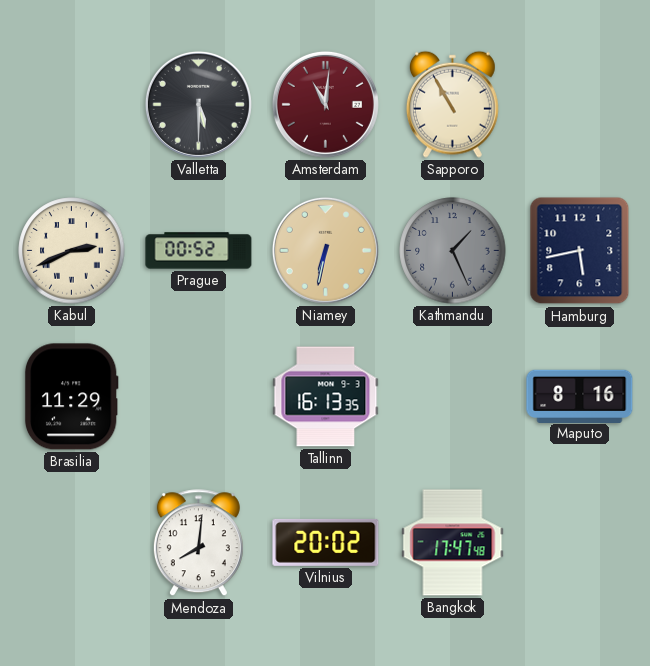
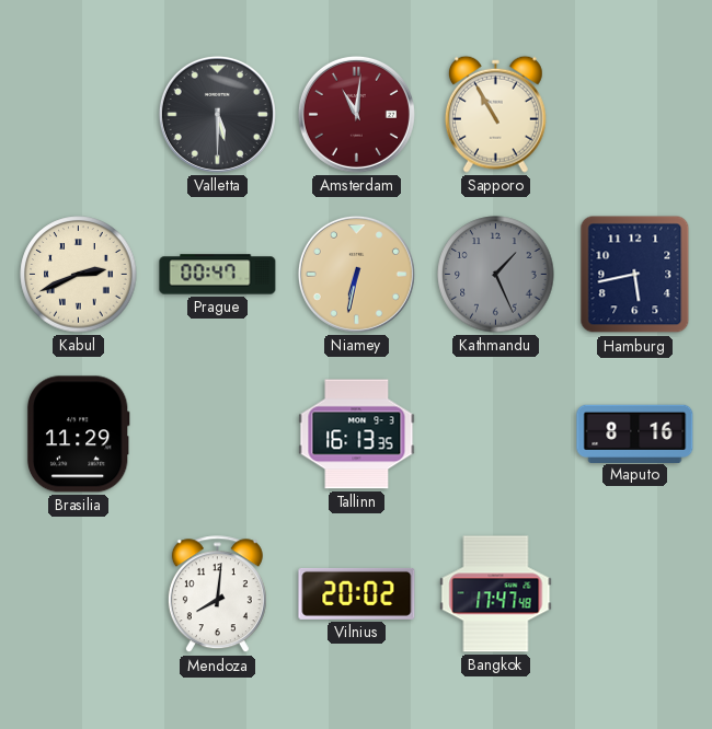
Prague: 00:52 -> 00:47 (218, 275)
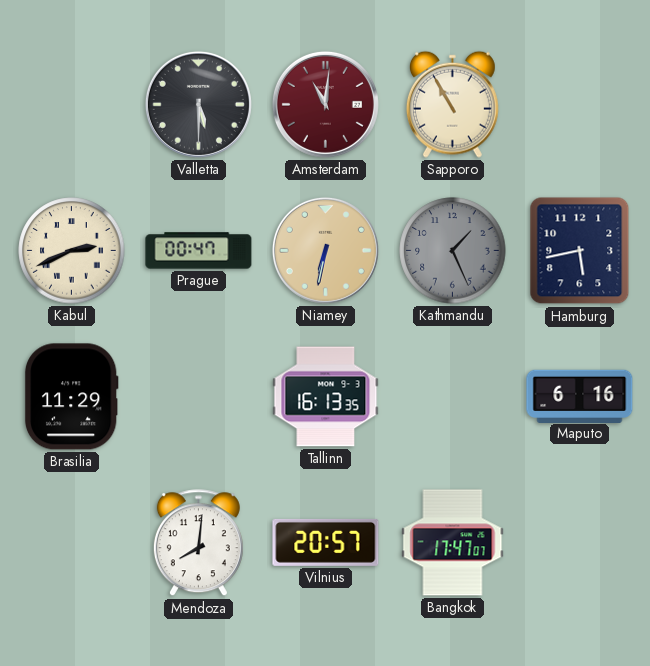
Maputo: 8:16 -> 6:16 (580, 396)
Vilnius: 20:02 -> 20:57 (326, 542)
Bangkok: 17:47:48 -> 17:47:07 (453, 543)
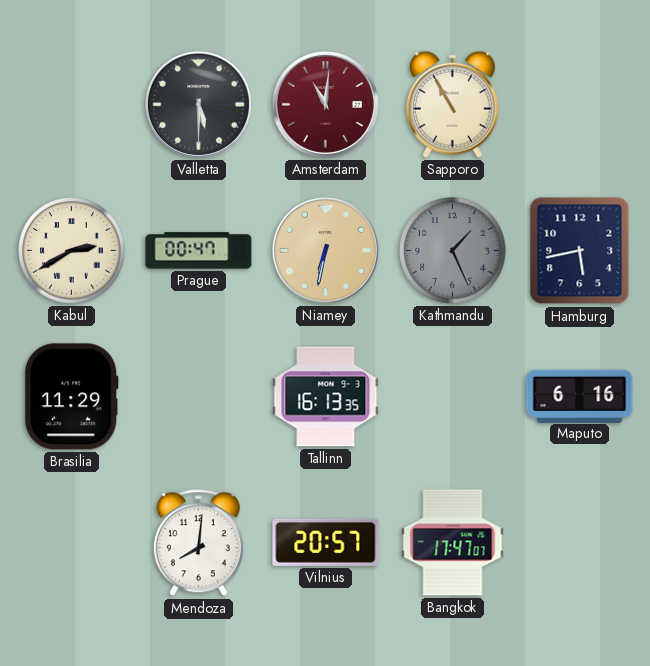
Kabul: 2:41 -> 2:40 (72, 251)
